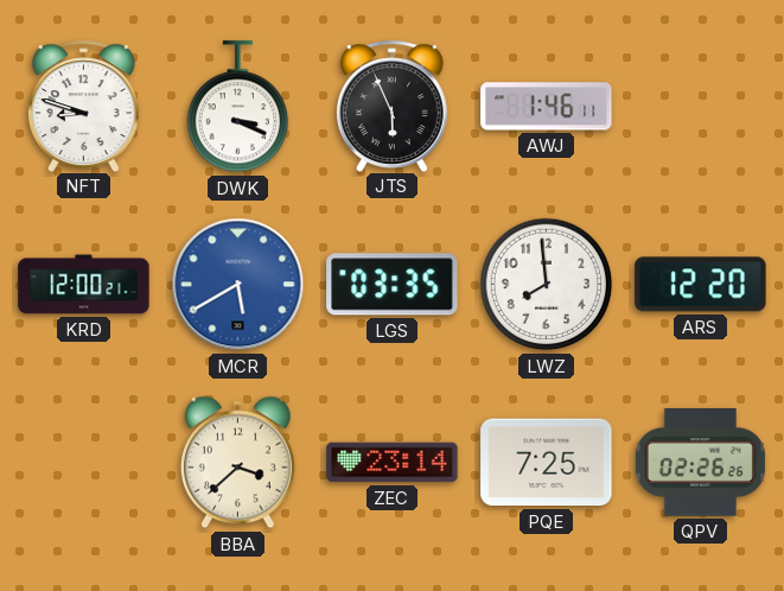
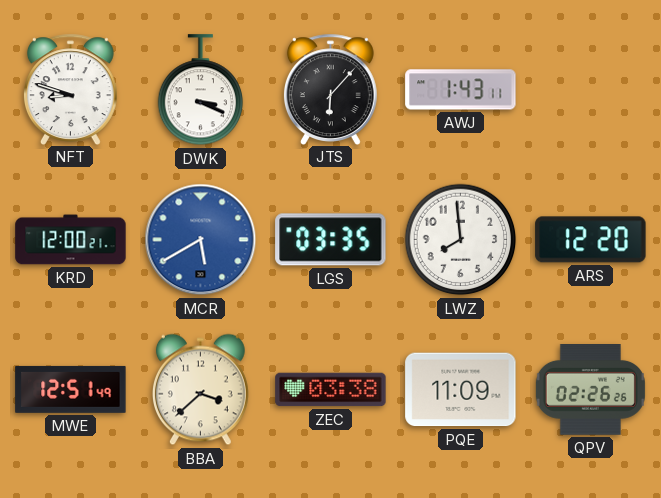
JTS: 5:56 -> 6:07 (330, 89)
AWJ: 1:46 -> 1:43 (461, 90)
MWE: none -> 12:51 (71, 389)
ZEC: 23:14 -> 03:38 (331, 390)
PQE: 7:25 -> 11:09 (461, 390)
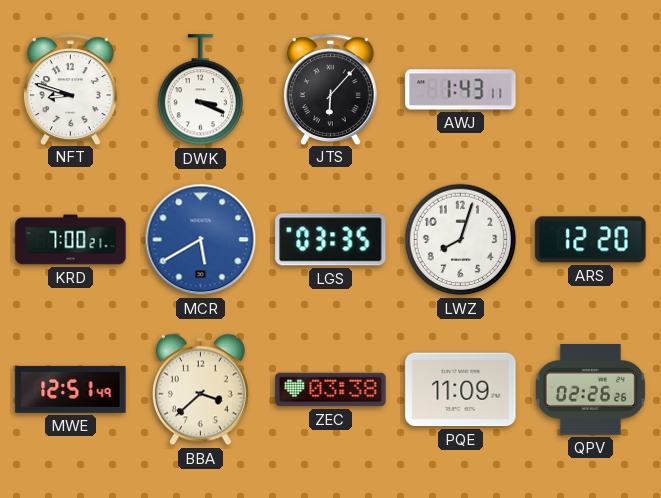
KRD: 12:00 -> 7:00 (71, 240)
LWZ: 7:59 -> 8:03 (461, 240)
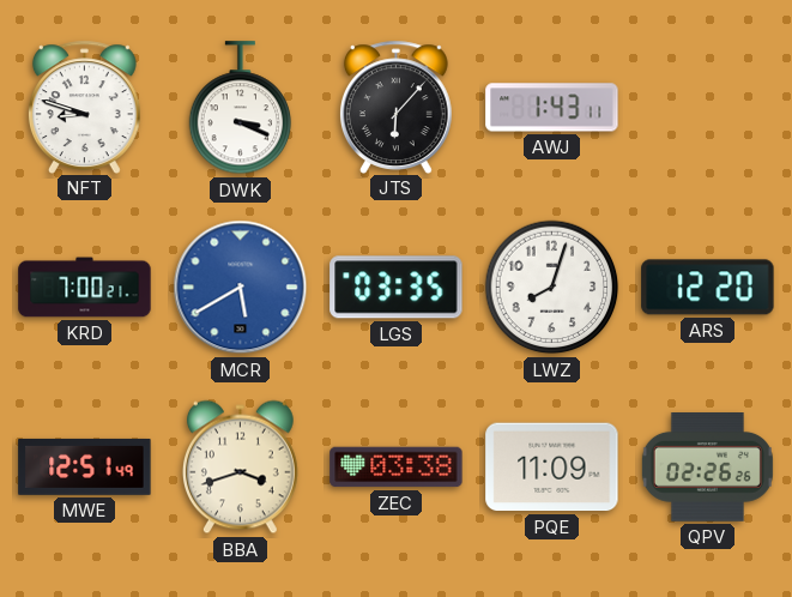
BBA: 3:38 -> 3:42 (240, 468)
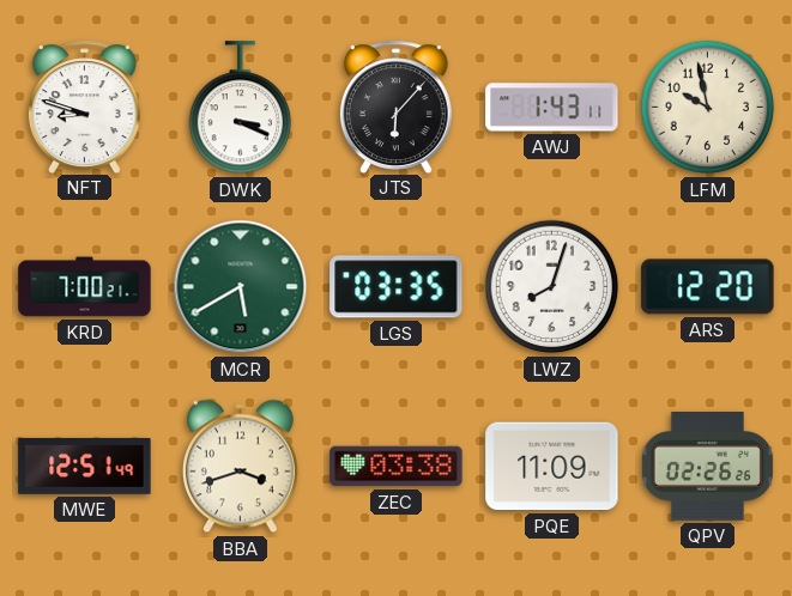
LFM: none -> 9:58 (708, 108)
MCR dial: blue -> green (241, 287)
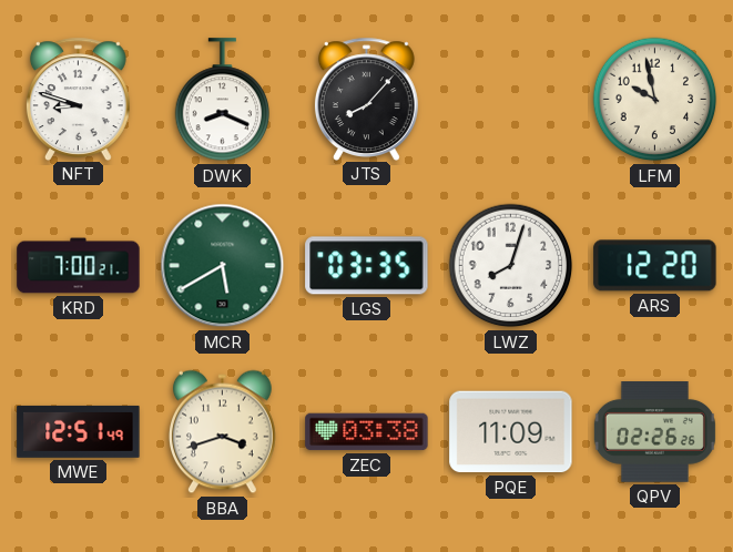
DWK: 3:19 -> 8:19 (223, 100)
JTS: 6:07 -> 8:07 (366, 99)
AWJ: 1:43 -> none (552, 108)
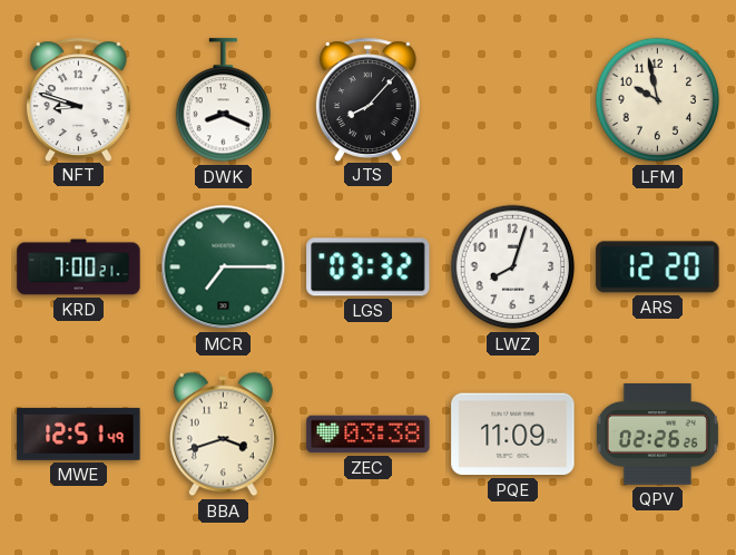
MCR: 5:40 -> 7:15 (224, 267)
LGS: 03:35 -> 03:32 (369, 267)
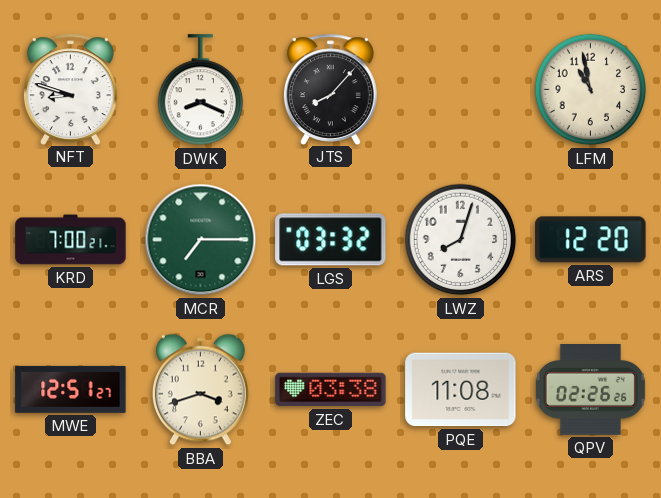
LFM: 9:58 -> 10:58 (591, 90)
MWE: 12:51:49 -> 12:51:27 (71, 389)
PQE: 11:09 -> 11:08 (461, 390)
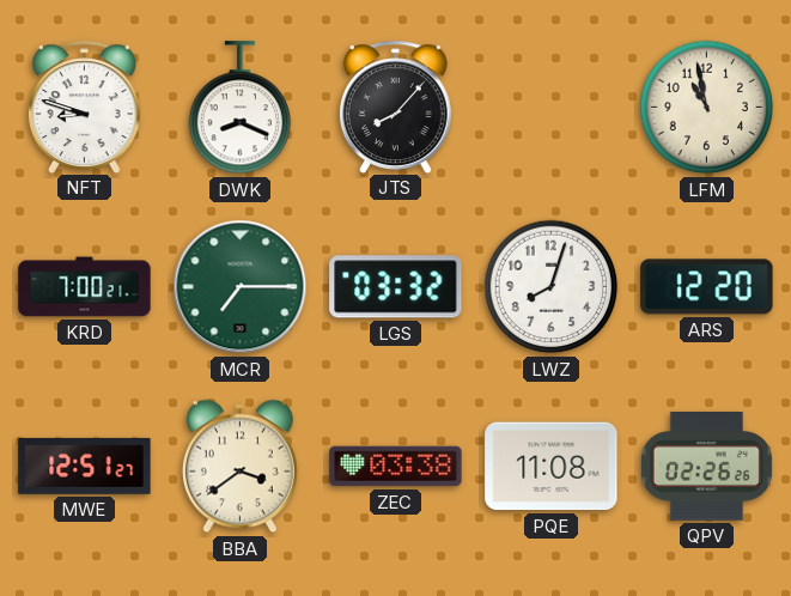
BBA: 3:42 -> 3:39 (239, 467)
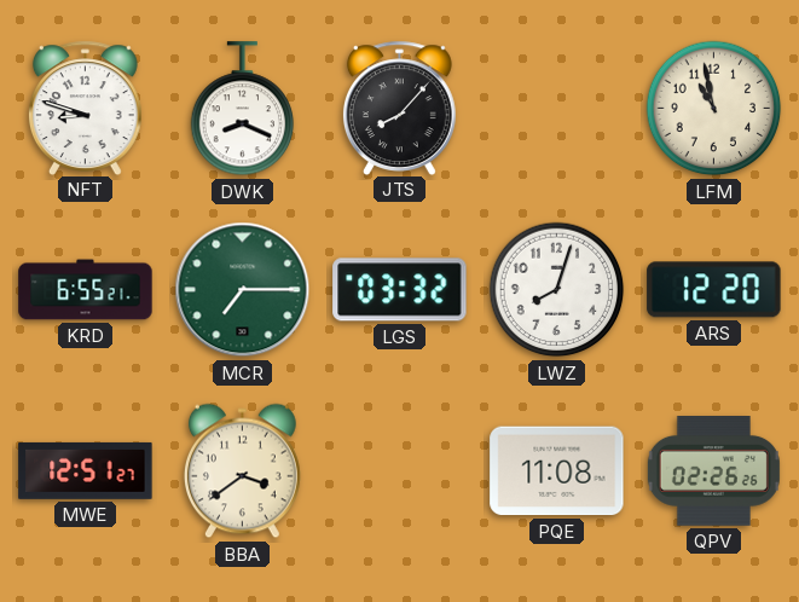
KRD: 7:00 -> 6:55 (86, 290)
ZEC: 03:38 -> none (396, 467)
